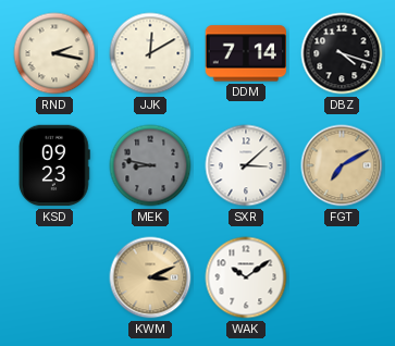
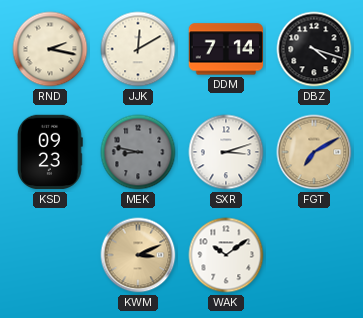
SXR: 3:08 -> 3:12 (226, 152)
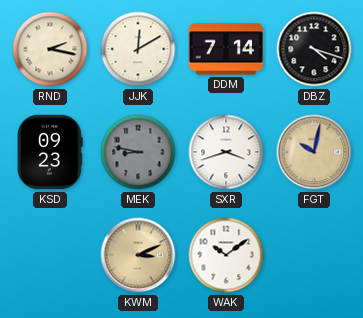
SXR: 3:12 -> 3:42 (226, 152)
FGT: 7:10 -> 10:02 (314, 152)
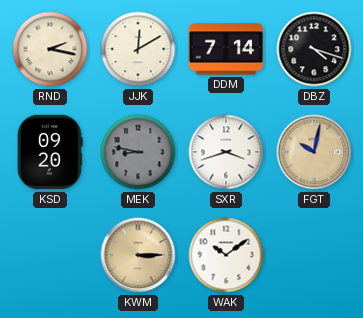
KSD: 09:23 -> 09:20 (51, 152)
KWM: 3:11 -> 3:15 (138, 255)
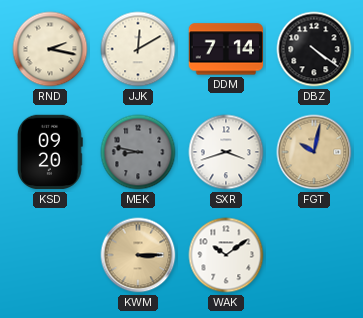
DBZ: 4:18 -> 4:21 (314, 49)
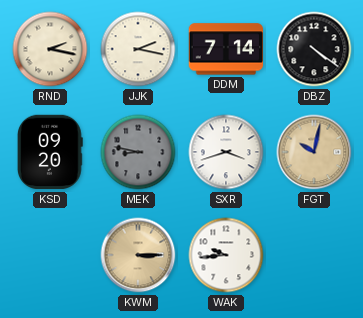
JJK: 12:10 -> 2:17 (138, 49)
WAK: 10:09 -> 9:44 (226, 255)
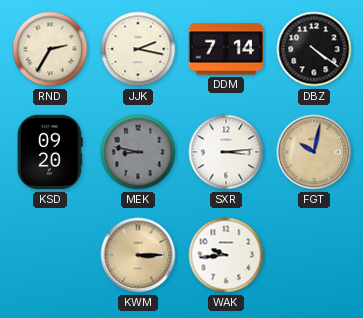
RND: 2:17 -> 2:35 (50, 49)
SXR: 3:42 -> 3:14 (226, 152)
